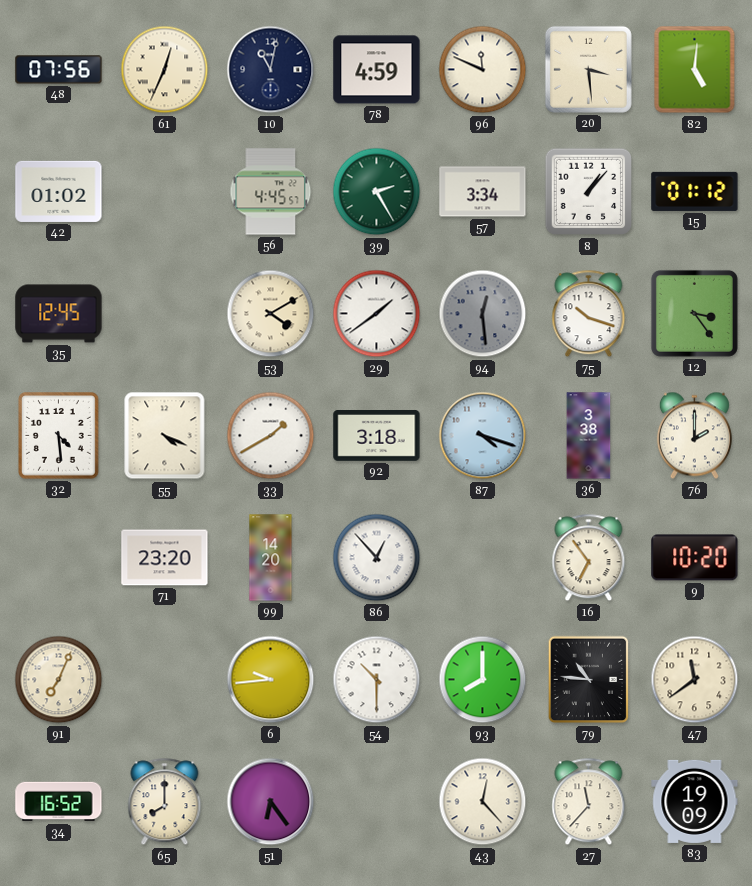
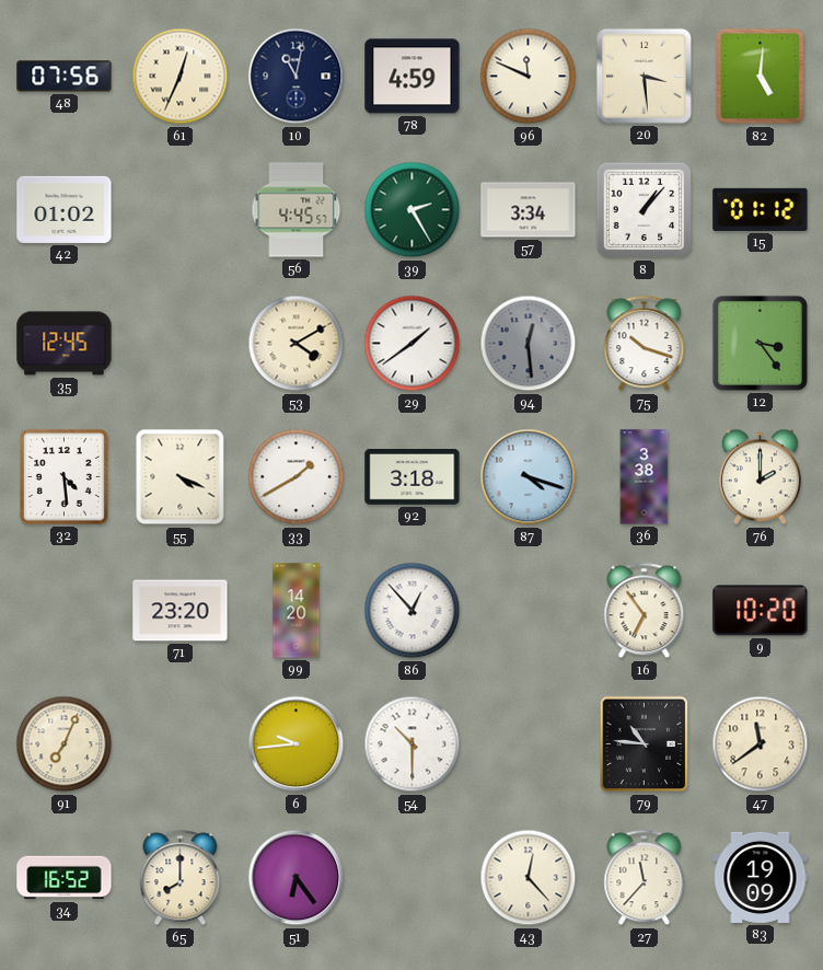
93: 8:00 -> none (483, 680)
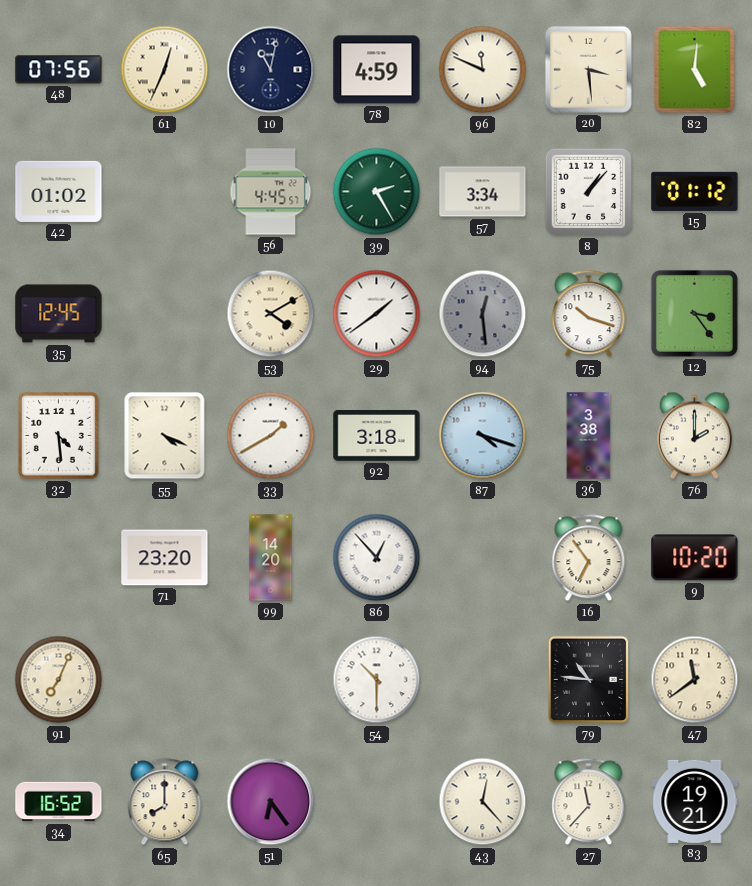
6: 9:44 -> none (297, 744)
83: 19:09 -> 19:21 (695, 801)
